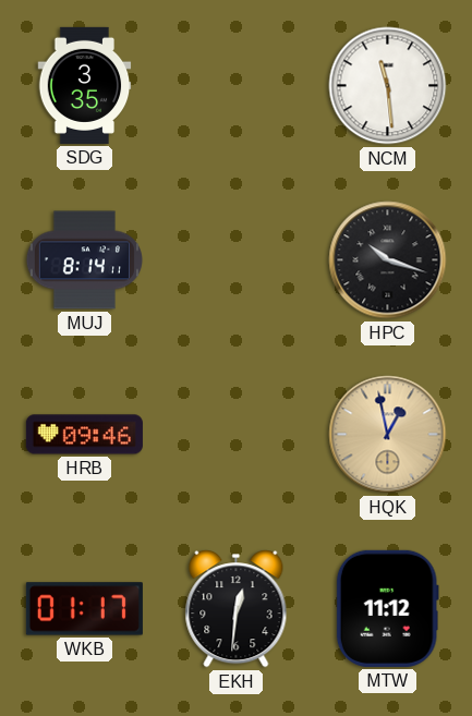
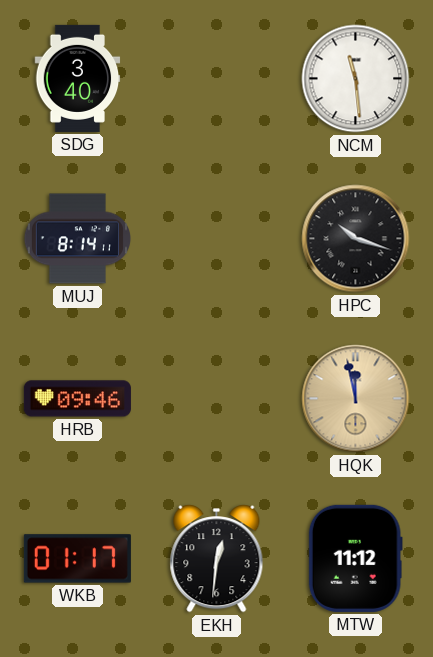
SDG: 3:35 -> 3:40 (78, 78)
HQK: 12:58 -> 11:58 (356, 399)
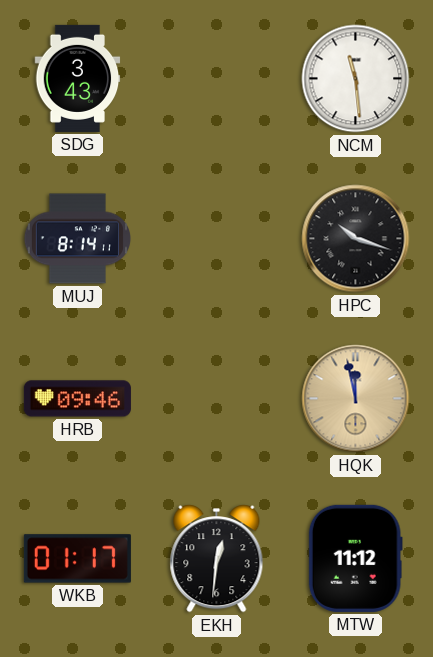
SDG: 3:40 -> 3:43 (78, 78)
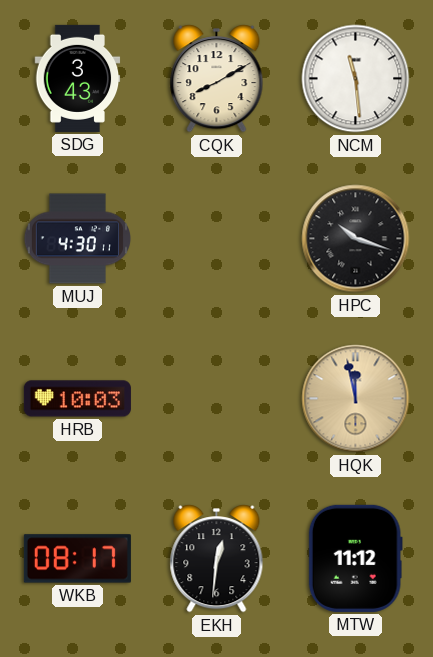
CQK: none -> 8:10 (217, 79)
MUJ: 8:14 -> 4:30 (77, 239)
HRB: 09:46 -> 10:03 (77, 399)
WKB: 01:17 -> 08:17 (77, 559)
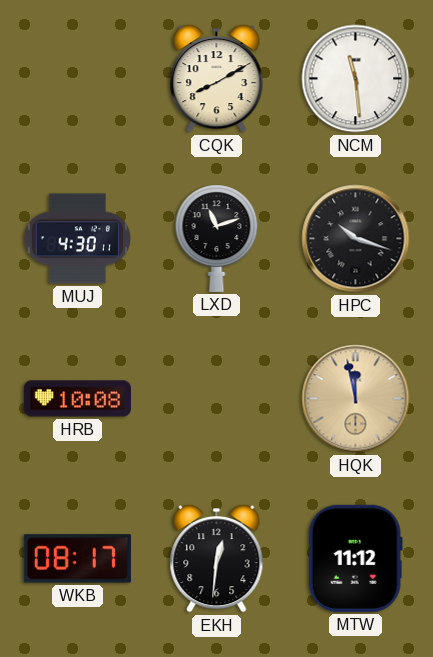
SDG: 3:43 -> none (78, 78)
LXD: none -> 11:12 (217, 238)
HRB: 10:03 -> 10:08 (77, 399)
